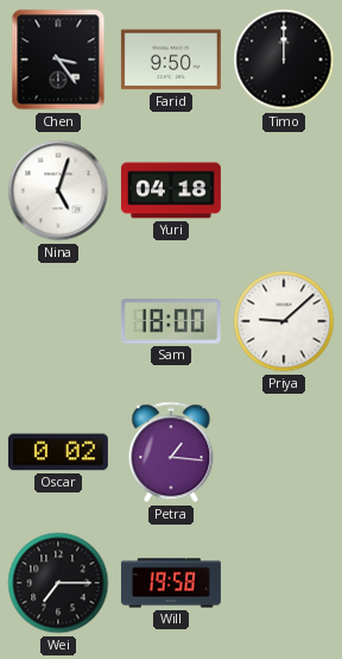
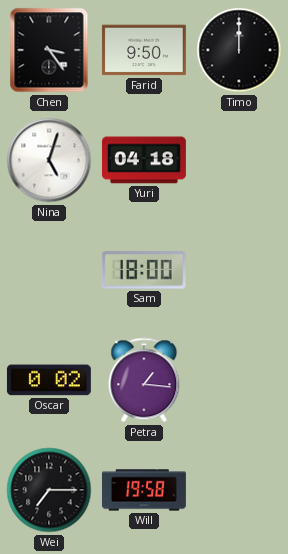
Priya: 9:08 -> none (284, 321)
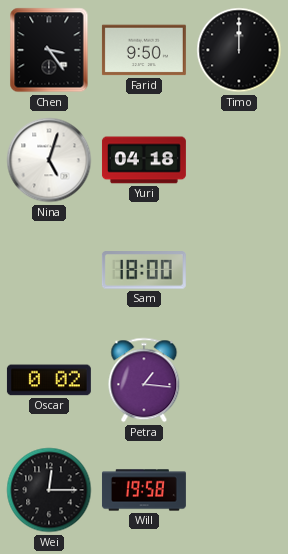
Wei: 7:15 -> 12:15 (49, 490)
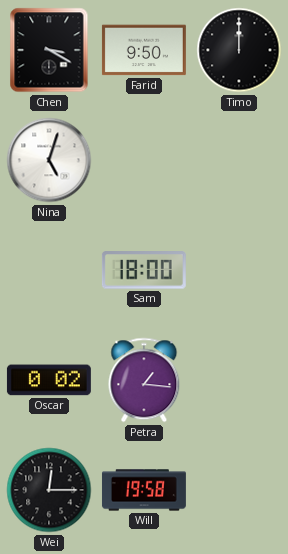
Chen: 3:24 -> 3:20 (49, 50)
Yuri: 04:18 -> none (144, 160)
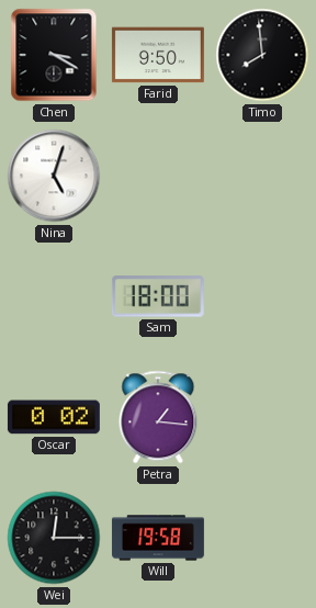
Timo: 12:00 -> 7:59 (262, 55)
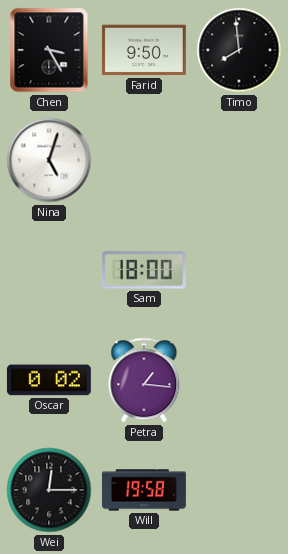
Chen: 3:20 -> 3:25 (49, 50)
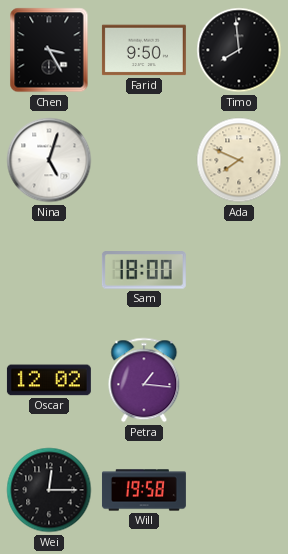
Ada: none -> 7:49 (239, 160)
Oscar: 0:02 -> 12:02 (49, 380)
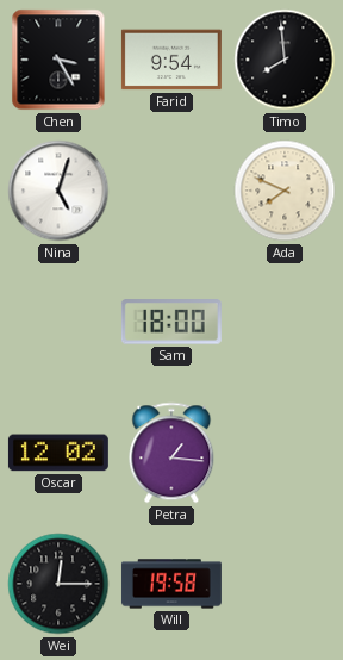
Farid: 9:50 -> 9:54 (171, 60)
